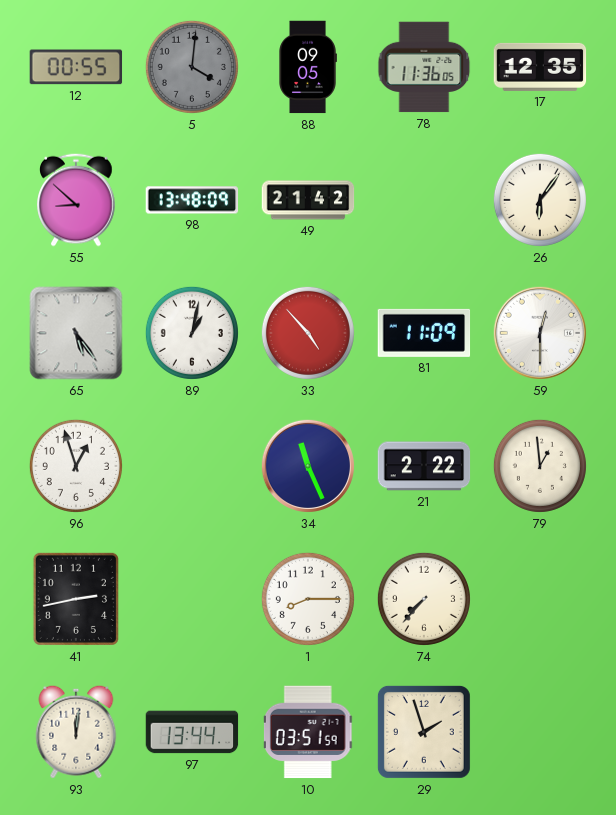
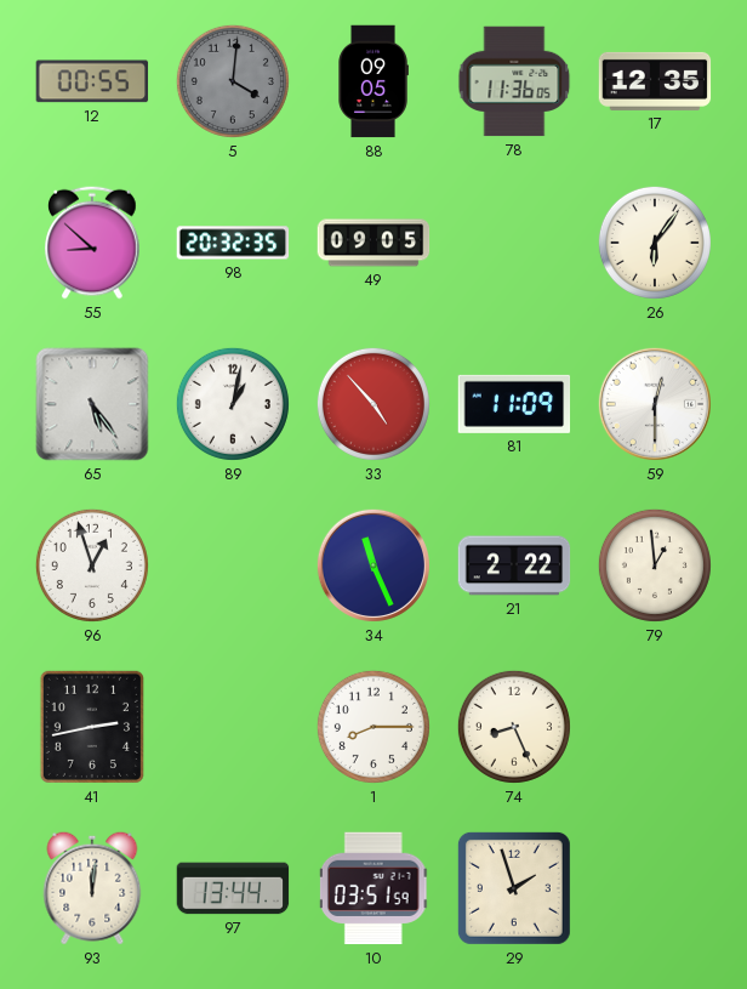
98: 13:48 -> 20:32 (233, 243)
49: 21:42 -> 09:05 (373, 243)
74: 7:37 -> 8:26 (514, 727)
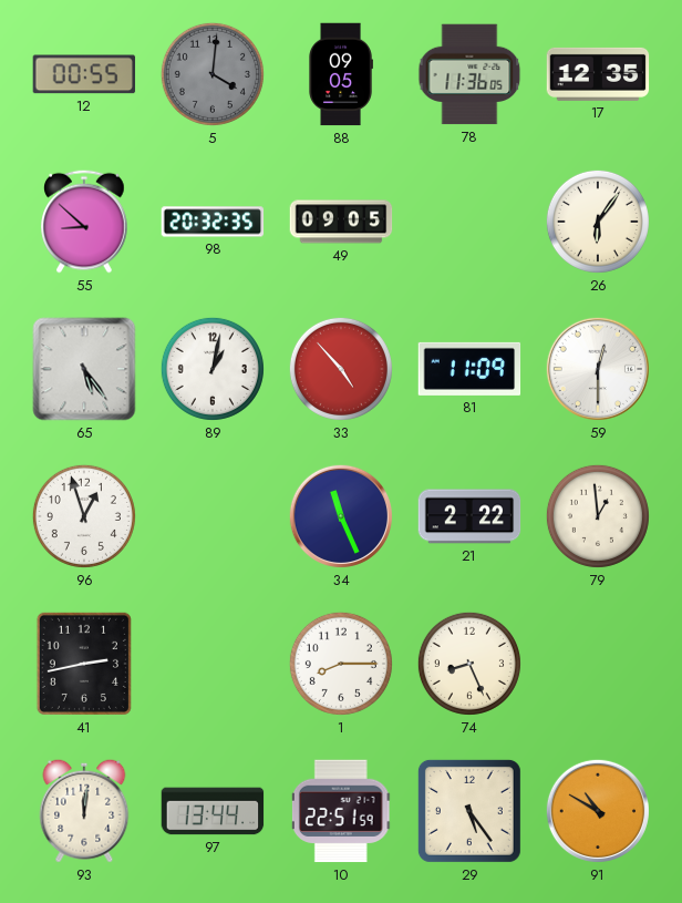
10: 03:51 -> 22:51 (341, 811)
29: 1:57 -> 5:24 (469, 811)
91: none -> 10:50 (598, 811)
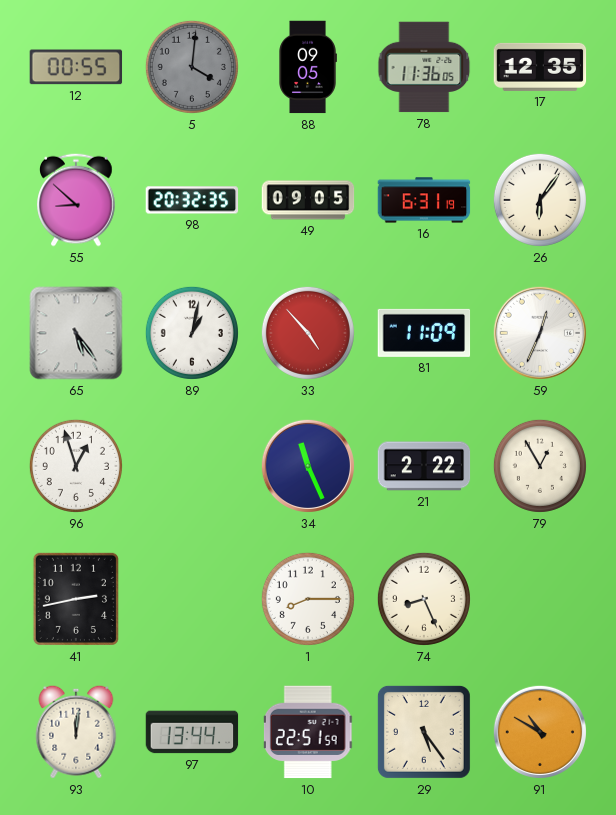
16: none -> 6:31 (424, 200)
59: 12:30 -> 12:34 (540, 333)
79: 12:59 -> 12:55 (540, 466)
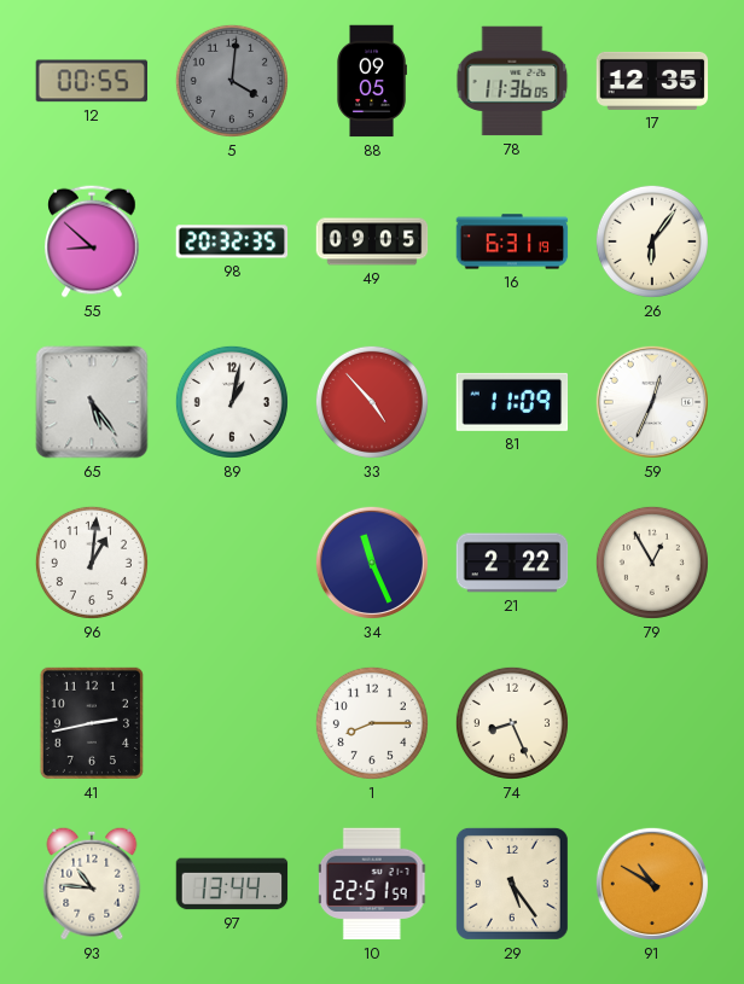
96: 12:57 -> 1:01 (92, 563)
93: 12:01 -> 10:46 (92, 884)
